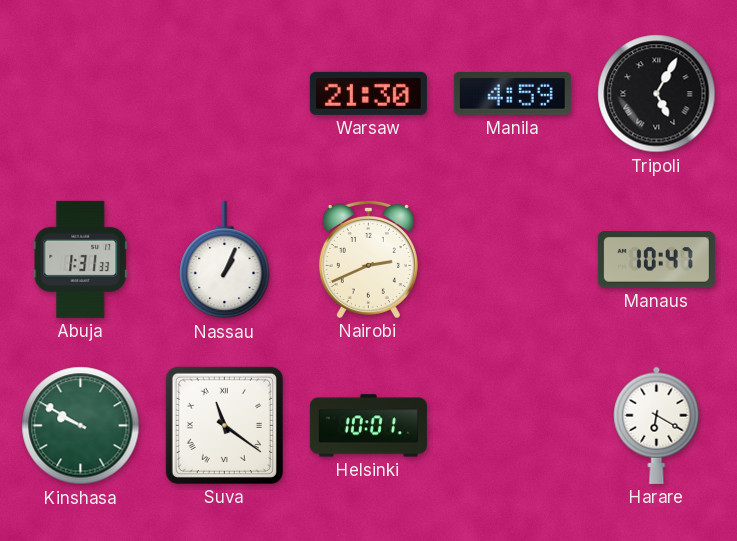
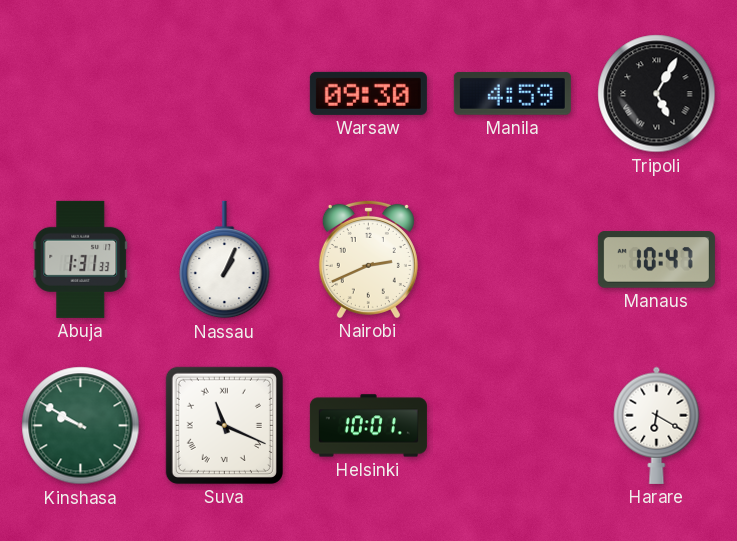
Warsaw: 21:30 -> 09:30 (368, 93)
Suva: 11:21 -> 11:19 (224, 425)
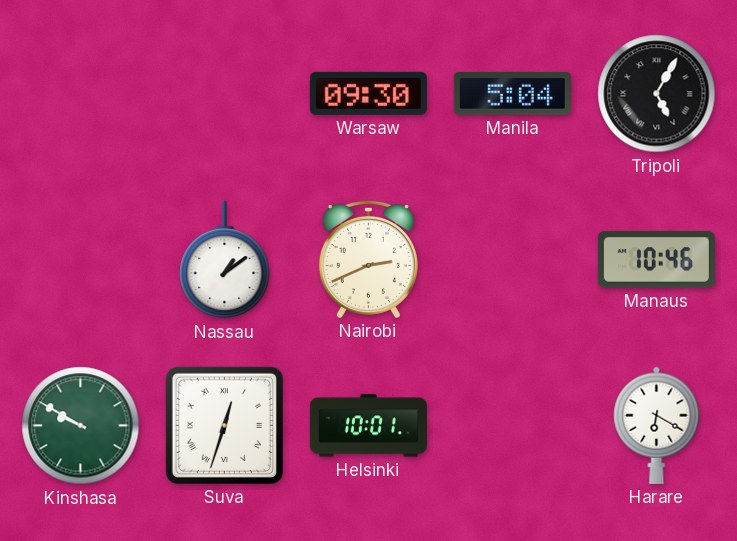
Manila: 4:59 -> 5:04 (512, 93)
Abuja: 1:31 -> none (81, 259)
Nassau: 1:04 -> 1:09 (225, 260)
Manaus: 10:47 -> 10:46 (656, 260)
Suva: 11:19 -> 12:33 (224, 425)
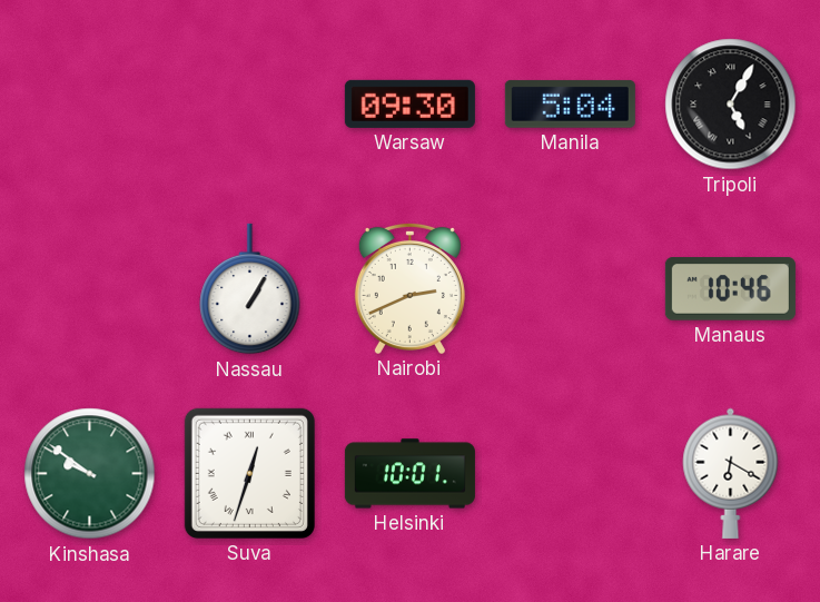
Nassau: 1:09 -> 1:05 (250, 289)
Kinshasa: 9:50 -> 9:51 (90, 474)
